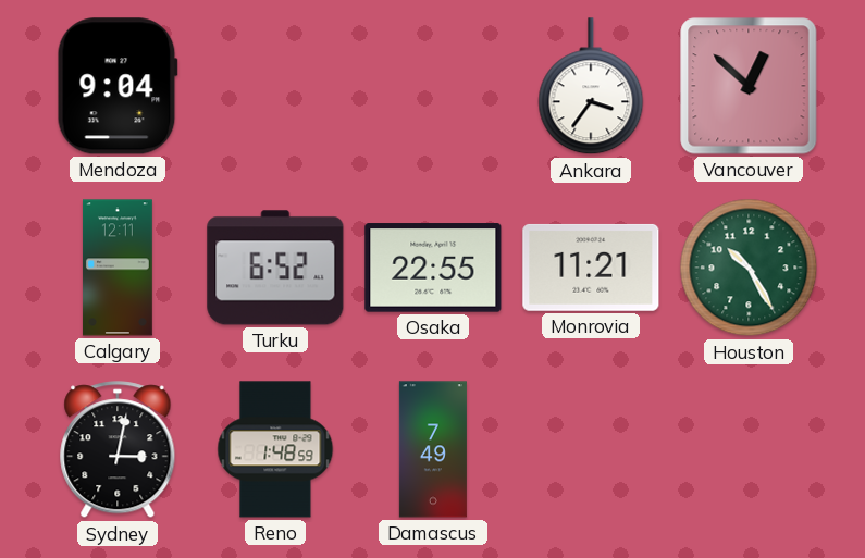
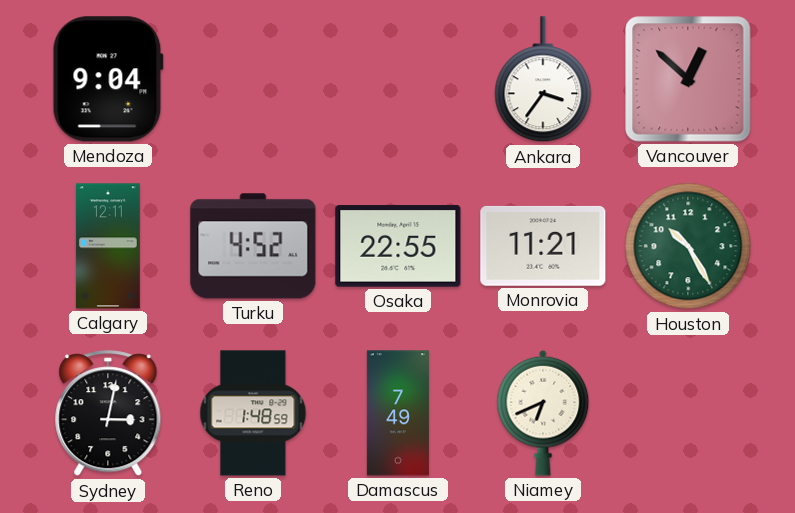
Turku: 6:52 -> 4:52 (253, 246)
Niamey: none -> 6:41 (543, 413)
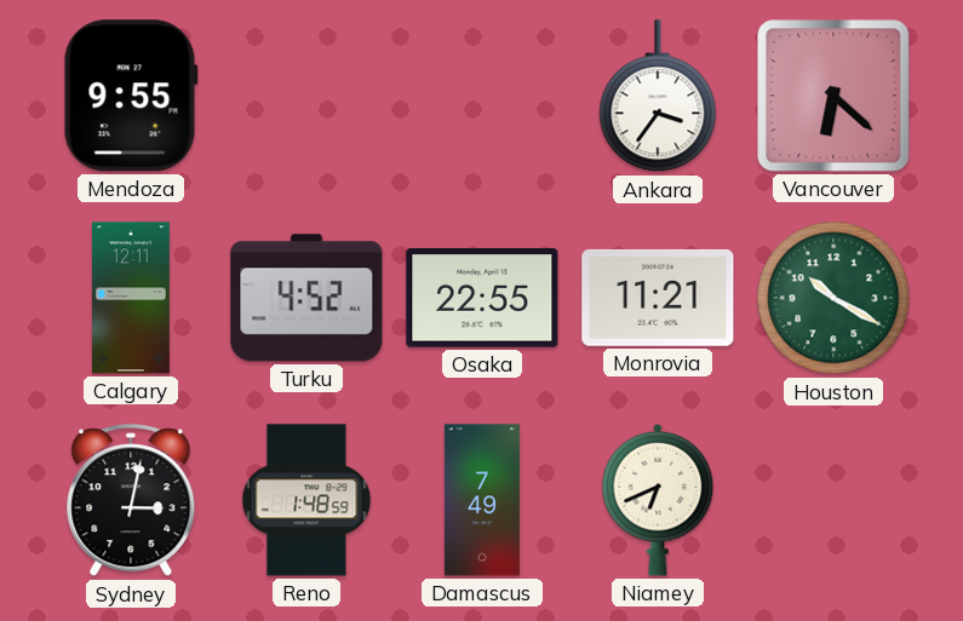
Mendoza: 9:04 -> 9:55 (131, 96)
Vancouver: 12:52 -> 6:22 (833, 96)
Houston: 10:25 -> 10:20 (833, 298)
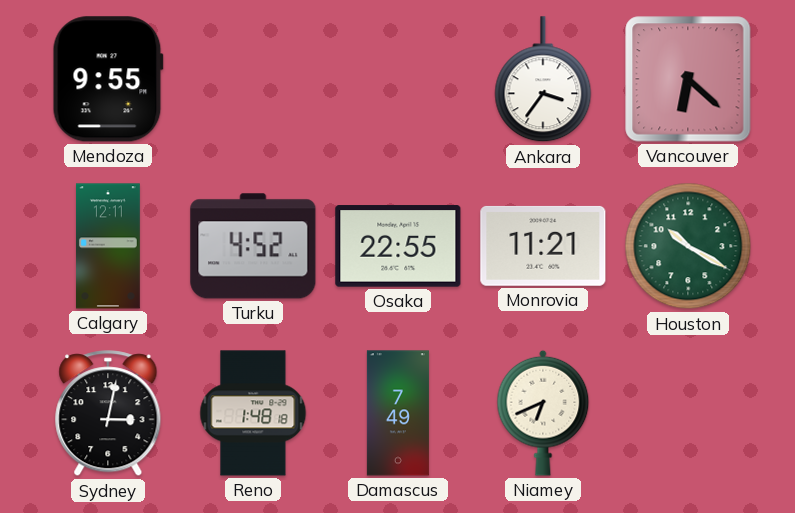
Reno: 1:48:59 -> 1:48:18 (253, 413)
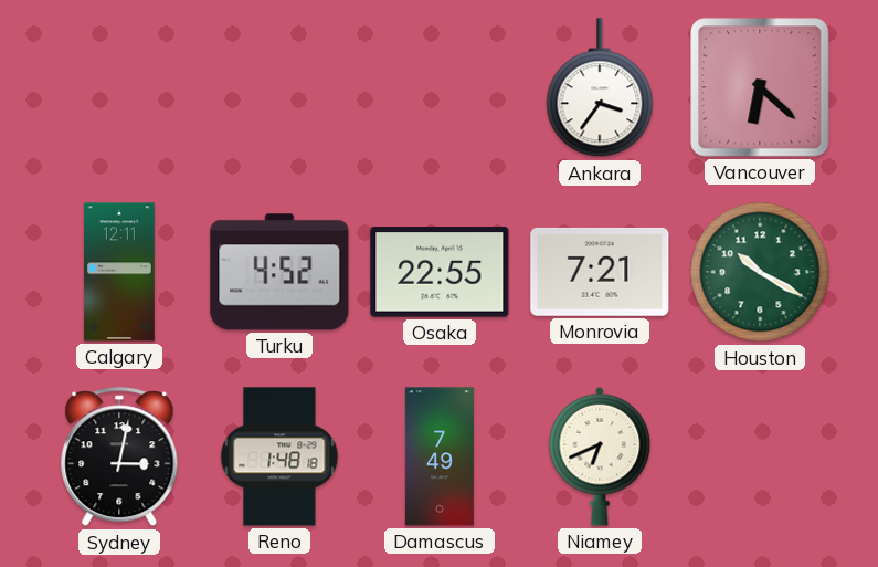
Mendoza: 9:55 -> none (108, 79)
Monrovia: 11:21 -> 7:21 (600, 272)
